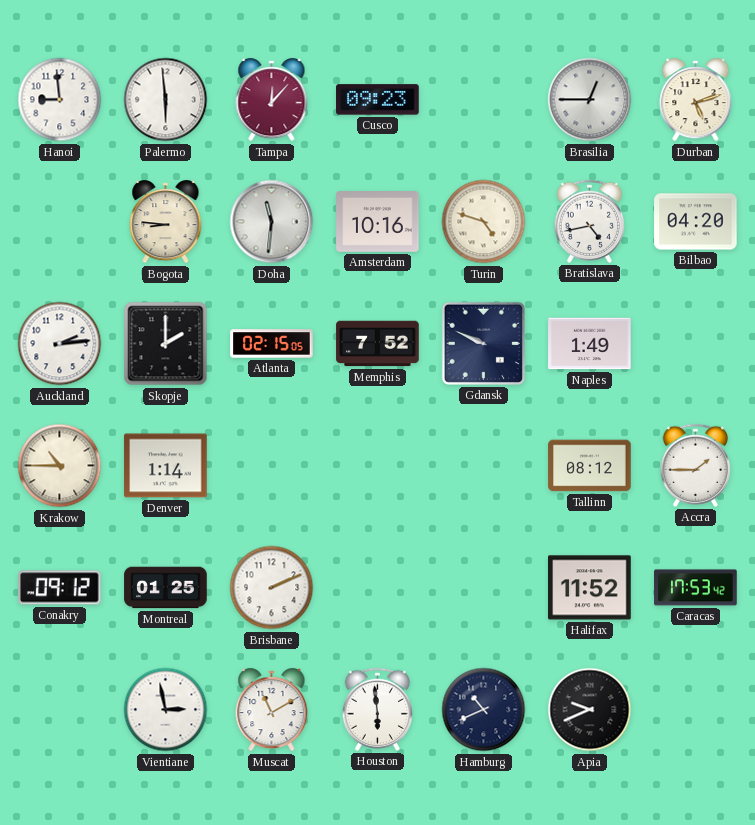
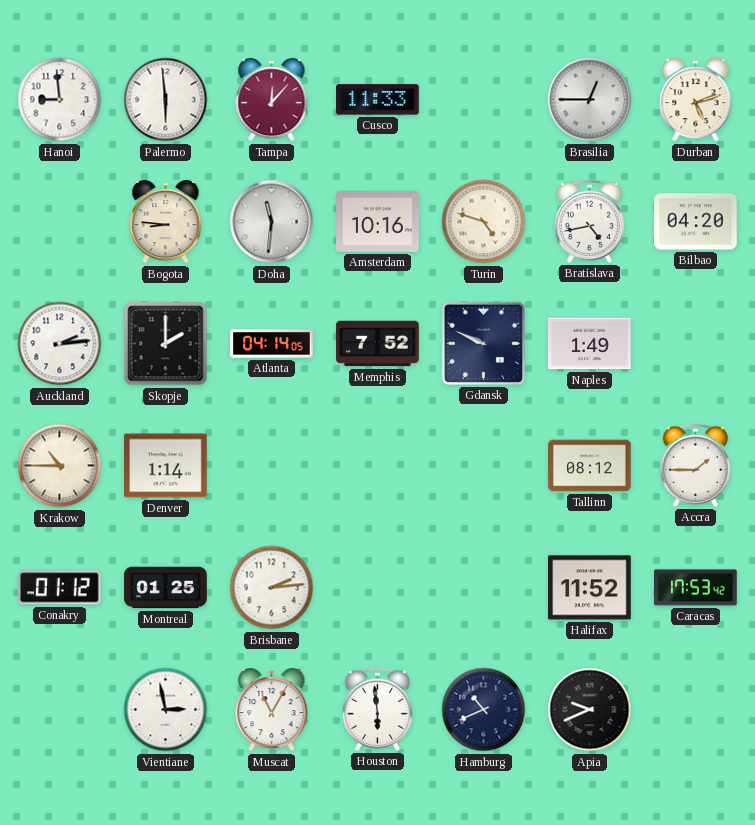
Cusco: 09:23 -> 11:33 (378, 100)
Atlanta: 02:15 -> 04:14 (272, 344)
Conakry: 09:12 -> 01:12 (60, 588)
Brisbane: 2:11 -> 2:14 (272, 588)
Muscat: 11:10 -> 11:05 (272, 711)
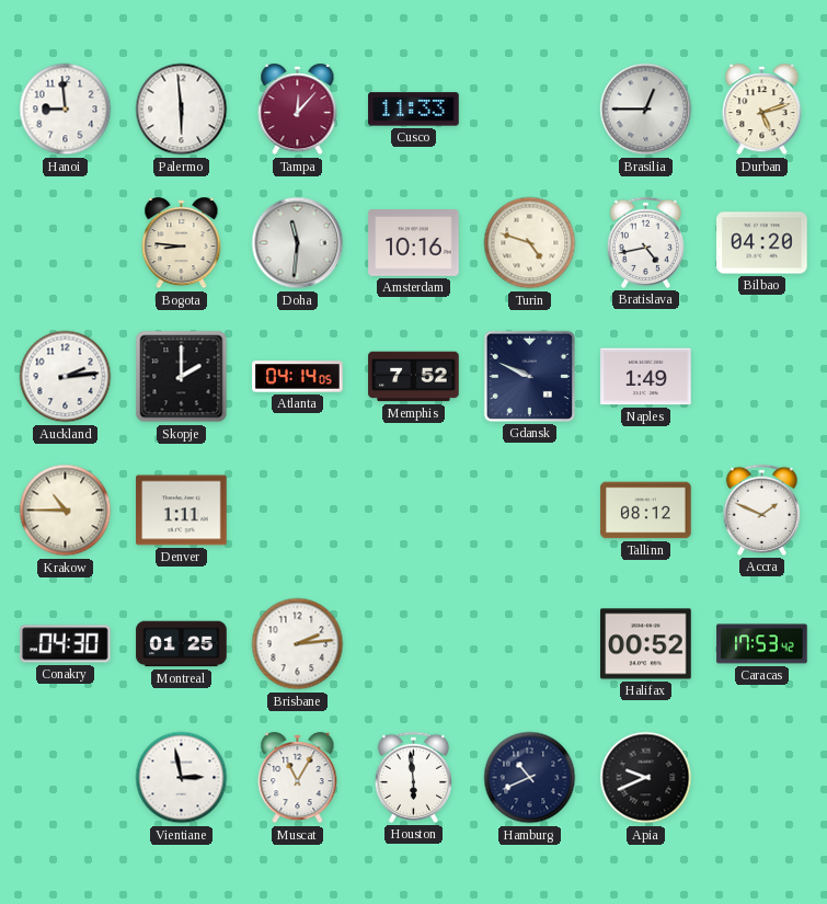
Denver: 1:14 -> 1:11 (182, 511)
Accra: 1:45 -> 1:49 (761, 510)
Conakry: 01:12 -> 04:30 (66, 644)
Halifax: 11:52 -> 00:52 (646, 644)
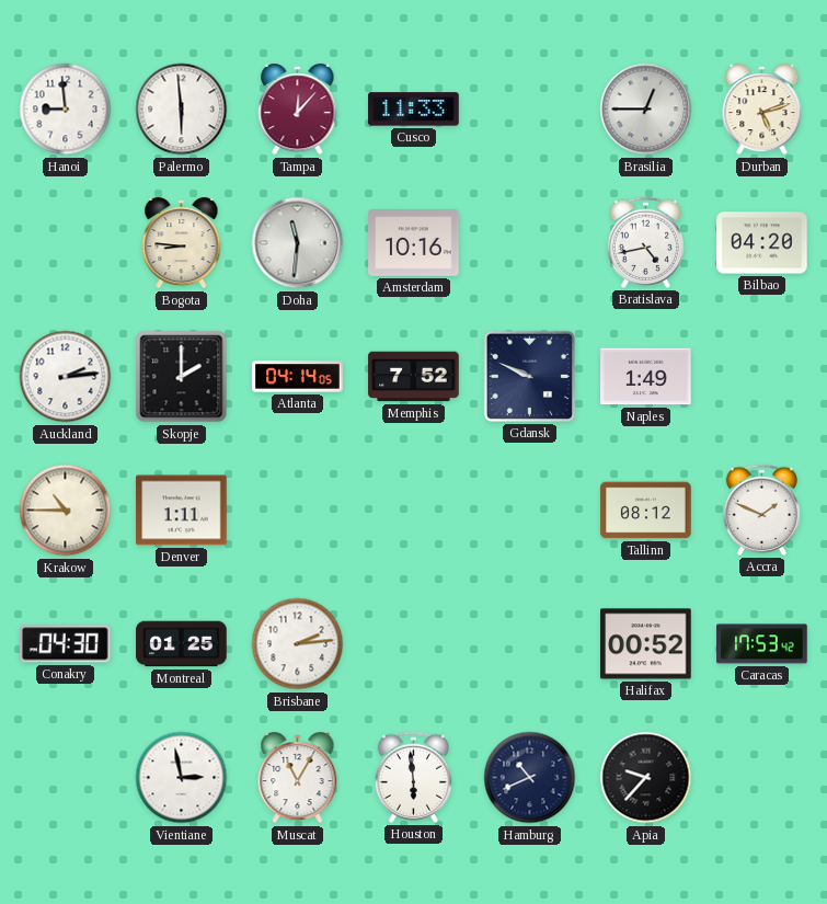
Turin: 4:48 -> none (530, 243)
Apia: 9:41 -> 9:37 (646, 778)
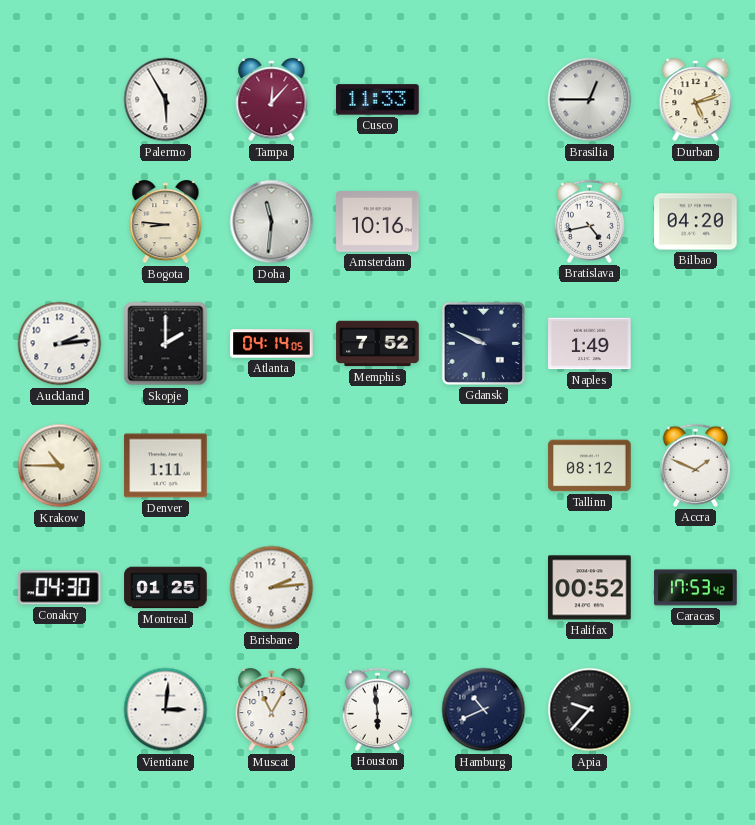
Hanoi: 8:59 -> none (66, 110)
Palermo: 5:59 -> 5:55 (166, 100)
Vientiane: 2:58 -> 3:01 (166, 710)
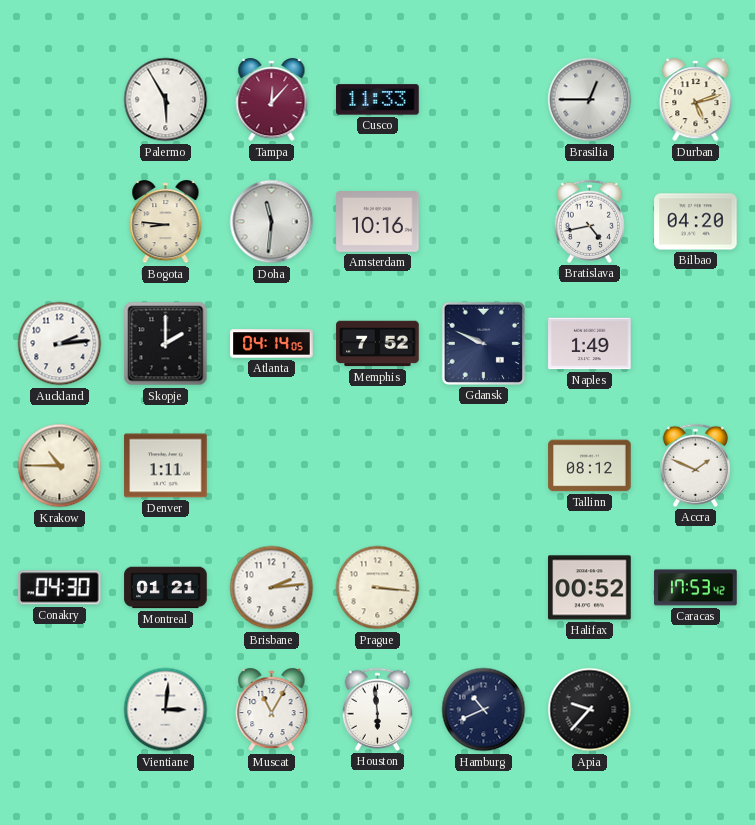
Montreal: 01:25 -> 01:21 (166, 588)
Prague: none -> 3:16 (378, 588)
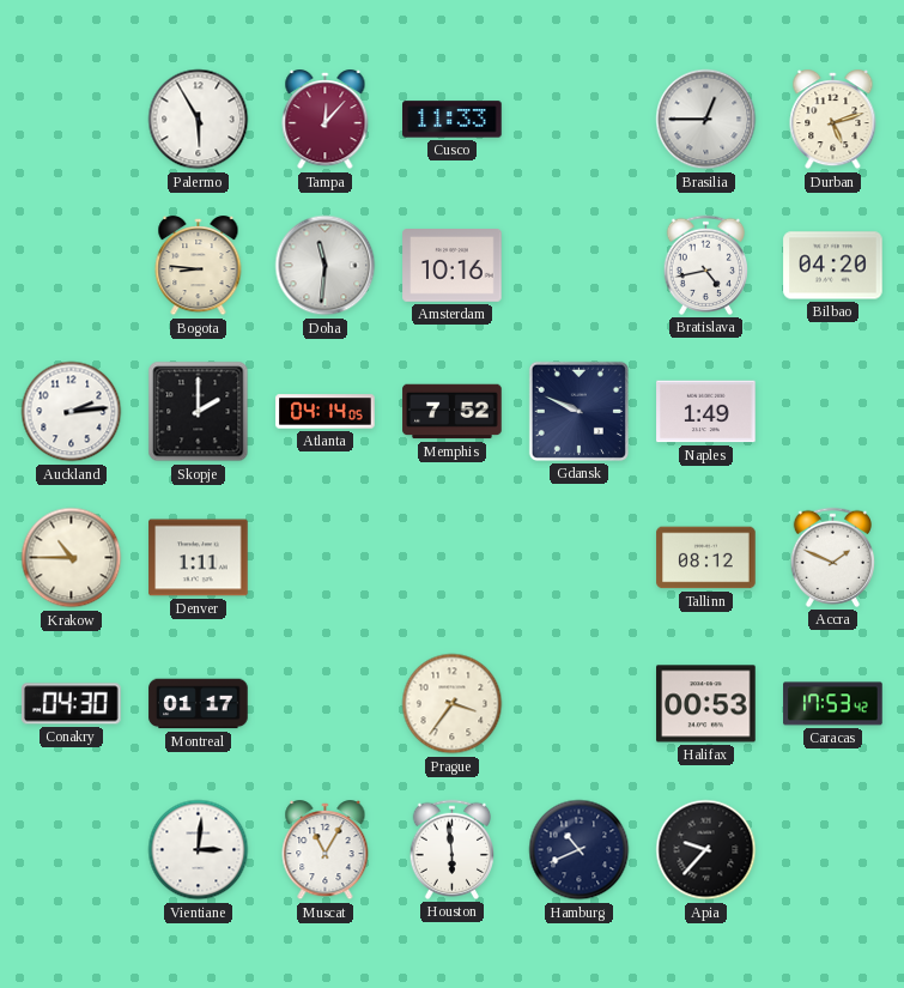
Montreal: 01:21 -> 01:17 (199, 704)
Brisbane: 2:14 -> none (272, 588)
Prague: 3:16 -> 3:36 (453, 704)
Halifax: 00:52 -> 00:53 (706, 704)
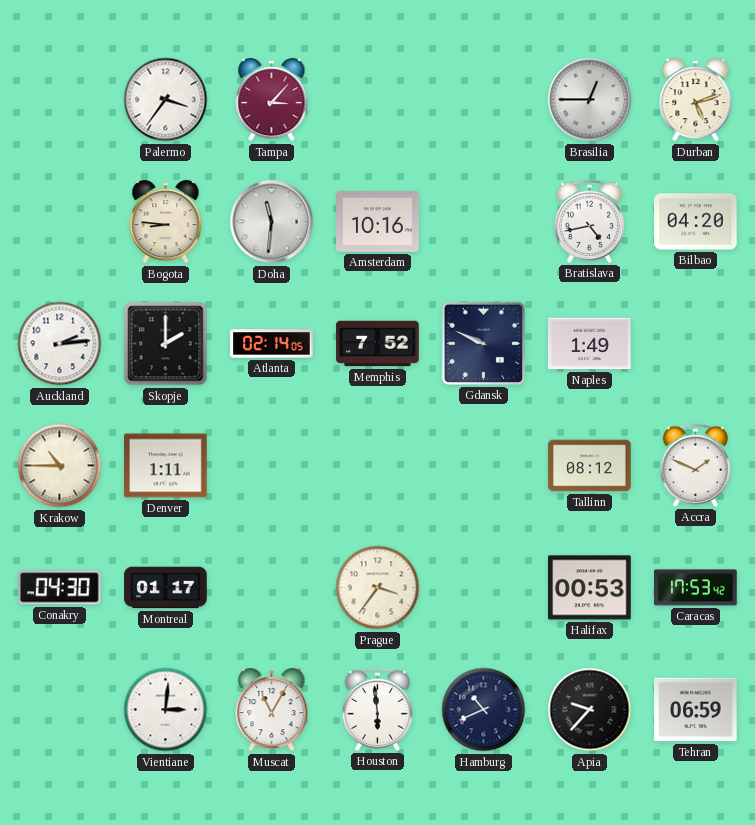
Palermo: 5:55 -> 3:36 (166, 100)
Tampa: 12:07 -> 3:07 (272, 101)
Cusco: 11:33 -> none (453, 120)
Atlanta: 04:14 -> 02:14 (272, 344)
Tehran: none -> 06:59 (696, 710)
